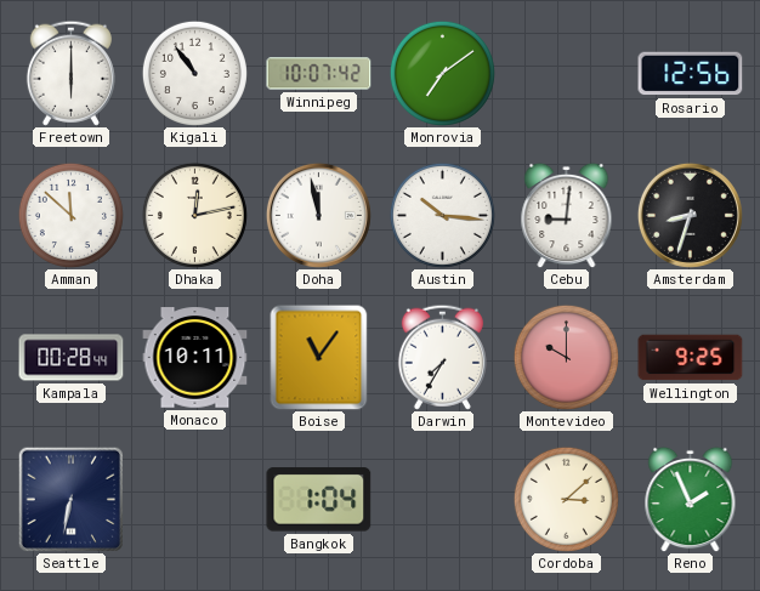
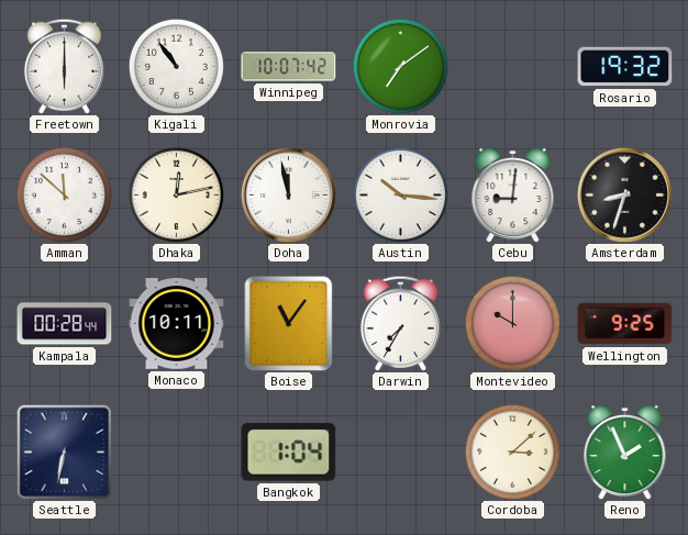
Rosario: 12:56 -> 19:32 (625, 67)
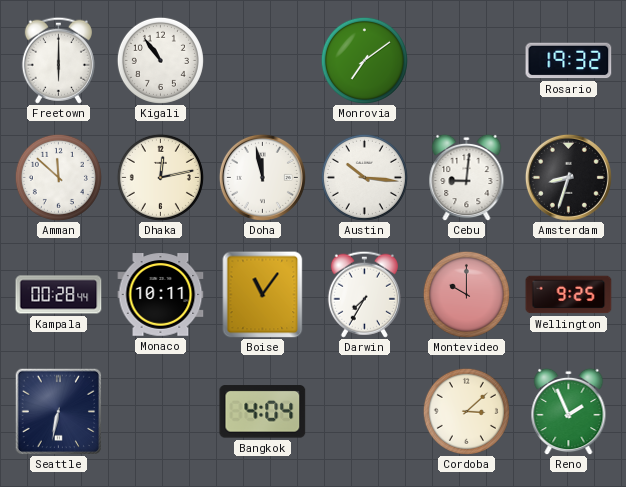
Winnipeg: 10:07 -> none (289, 67)
Bangkok: 1:04 -> 4:04 (263, 412)
